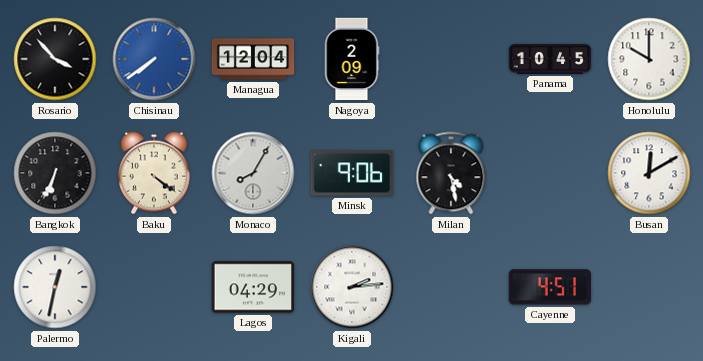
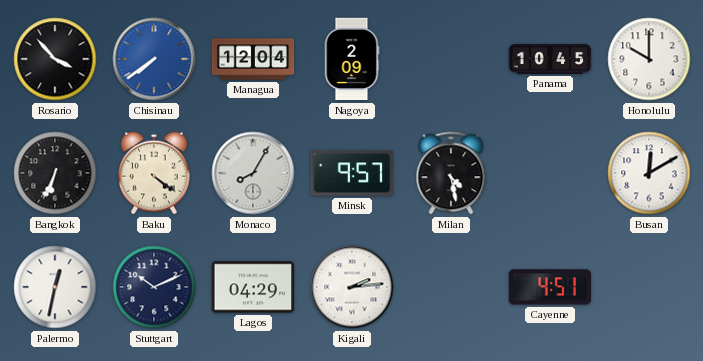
Minsk: 9:06 -> 9:57 (352, 173)
Stuttgart: none -> 10:11 (154, 287)
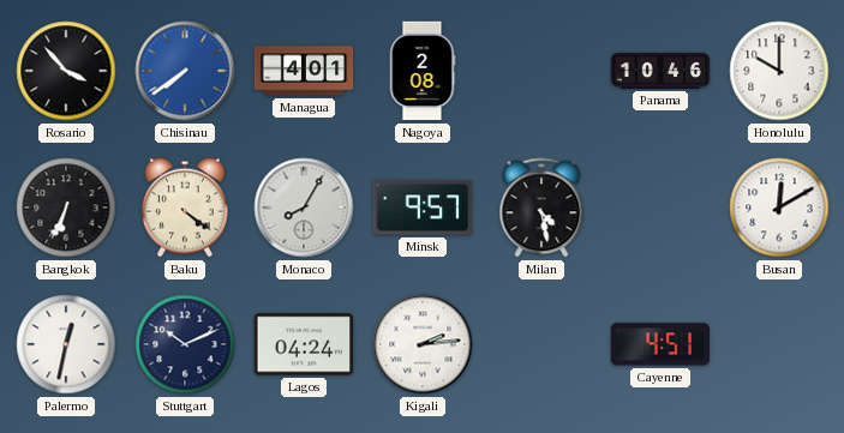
Managua: 12:04 -> 4:01 (304, 71)
Nagoya: 2:09 -> 2:08 (423, 71)
Panama: 10:45 -> 10:46 (660, 71)
Lagos: 04:29 -> 04:24 (304, 344)
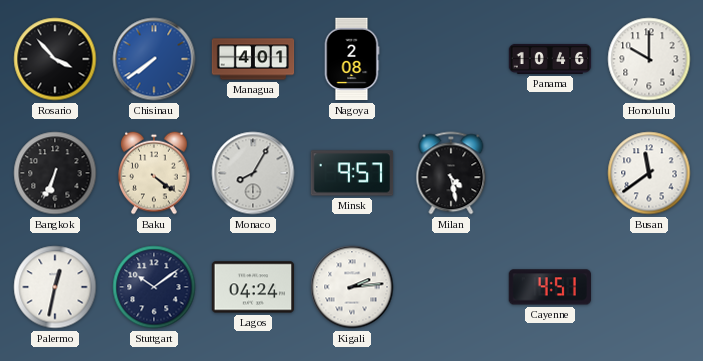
Busan: 12:10 -> 11:39 (649, 173)
Stuttgart: 10:11 -> 10:09 (154, 287)
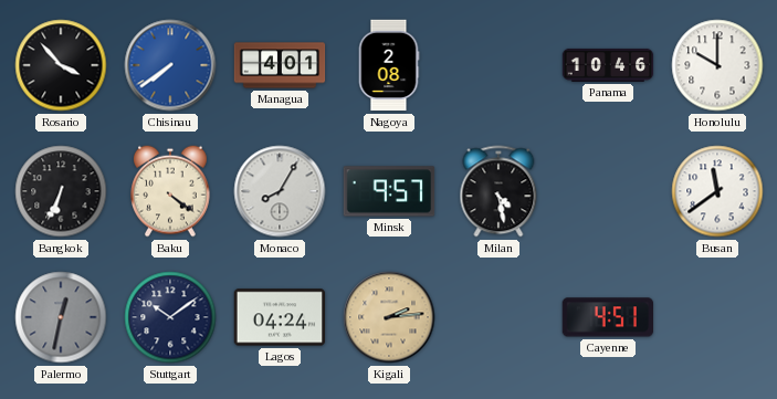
Palermo dial: white -> grey (61, 317)
Kigali dial: white -> champagne (389, 317)
